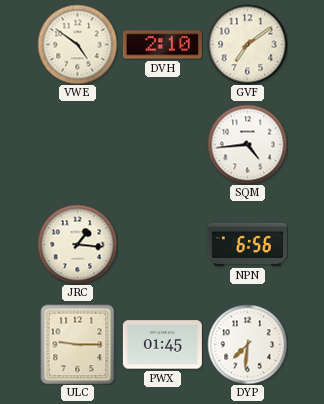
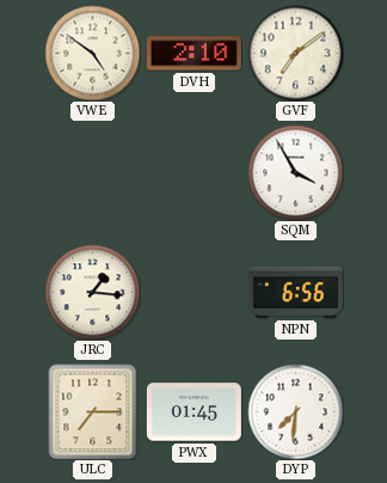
SQM: 4:44 -> 3:55 (295, 172)
ULC: 9:15 -> 7:15 (93, 411)
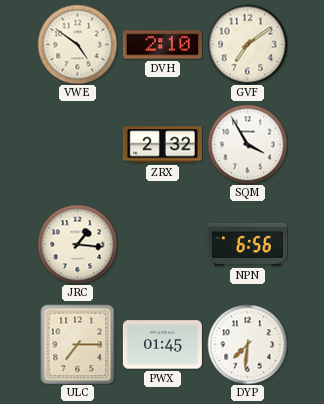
ZRX: none -> 2:32 (162, 145)
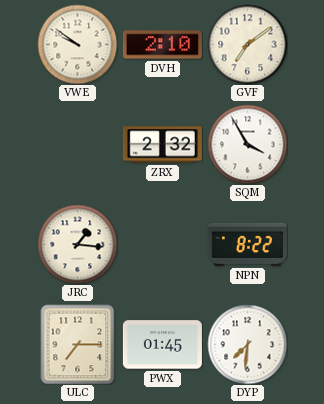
VWE: 4:51 -> 9:51 (77, 44)
NPN: 6:56 -> 8:22 (247, 244)
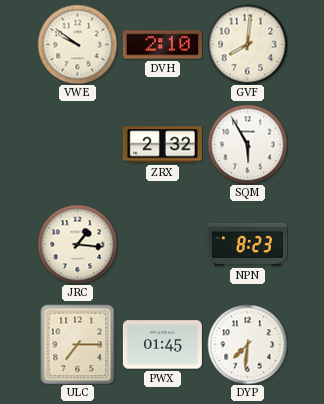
GVF: 7:09 -> 8:01 (247, 44)
SQM: 3:55 -> 5:55 (247, 144)
NPN: 8:22 -> 8:23 (247, 244)
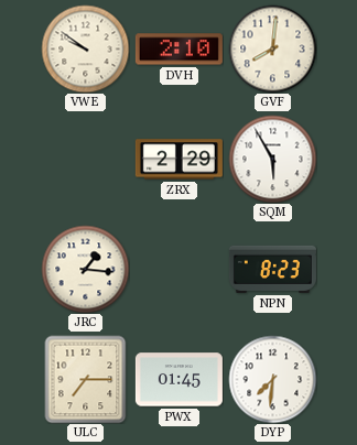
ZRX: 2:32 -> 2:29 (178, 160)
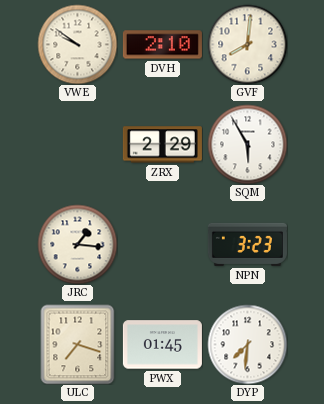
NPN: 8:23 -> 3:23 (247, 244)
ULC: 7:15 -> 7:18 (78, 344)
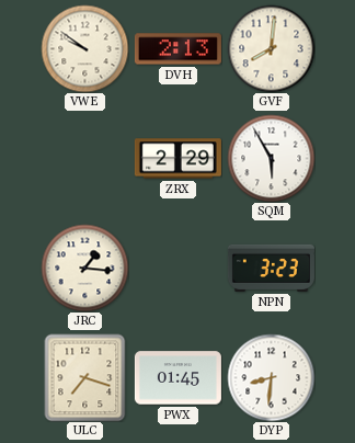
DVH: 2:10 -> 2:13 (177, 49)
DYP: 7:31 -> 8:31 (271, 377)
